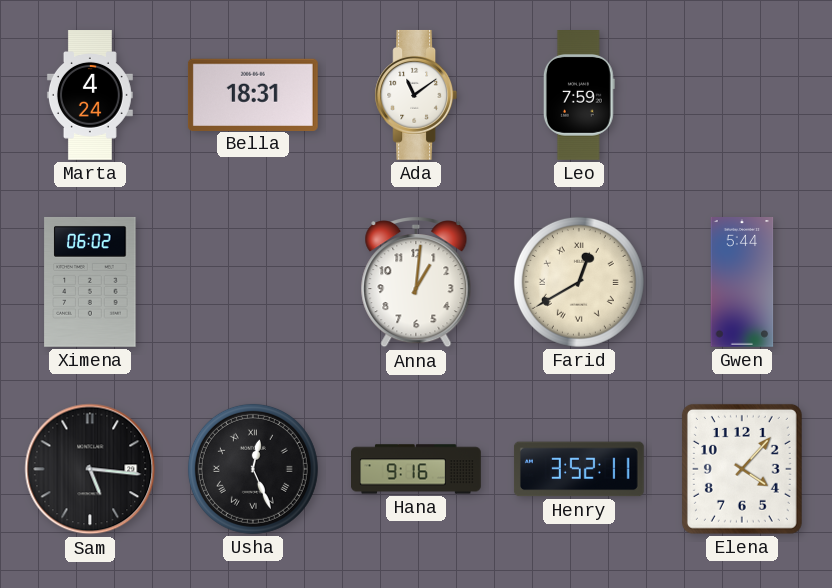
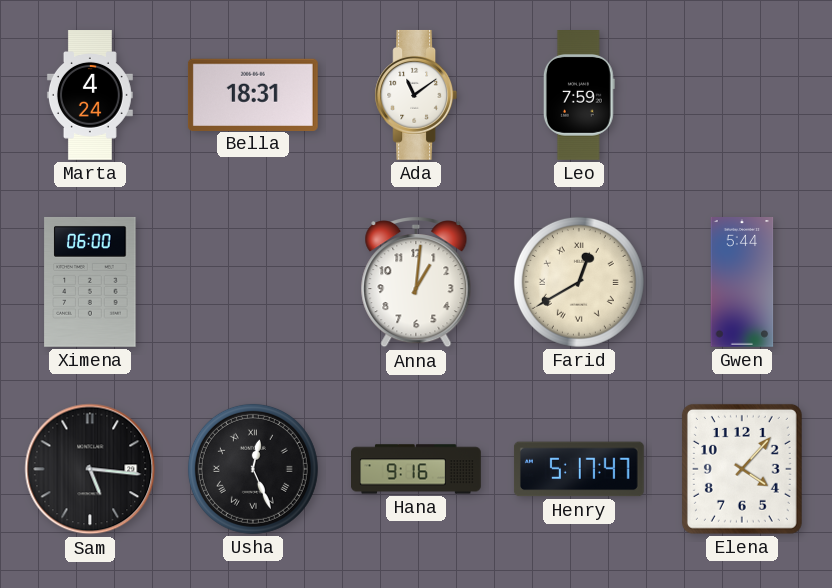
Ximena: 06:02 -> 06:00 (90, 282)
Henry: 3:52 -> 5:17 (579, 469)
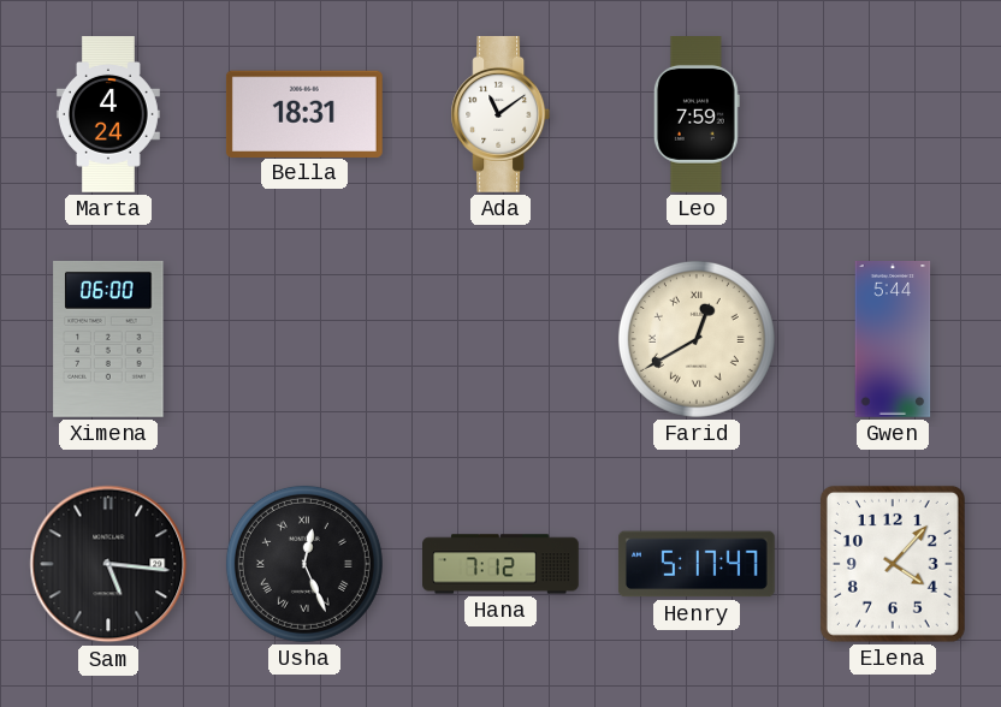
Anna: 1:01 -> none (416, 283)
Hana: 9:16 -> 7:12 (502, 564)
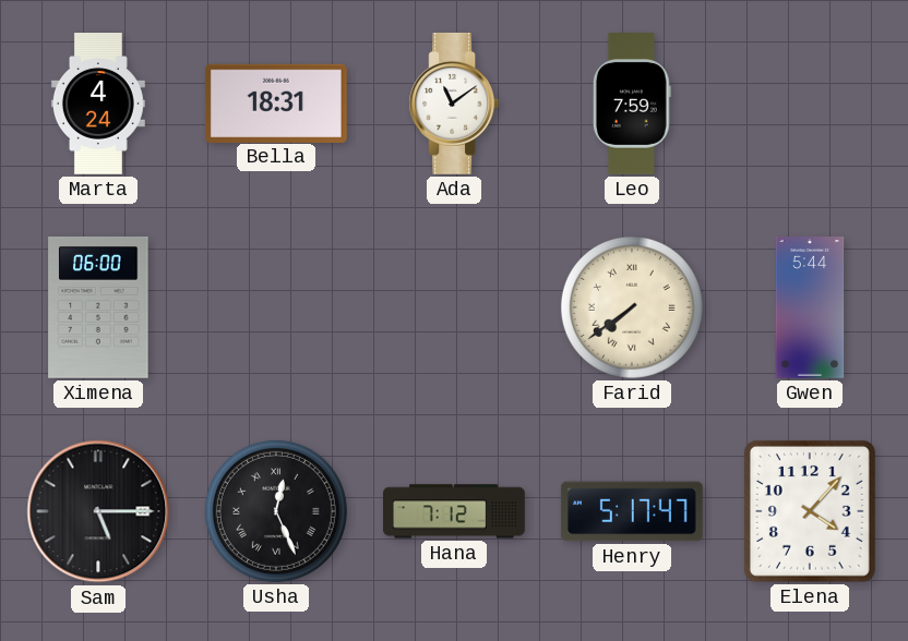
Farid: 12:40 -> 7:39 (632, 307)
Sam: 5:16 -> 5:15 (98, 511)
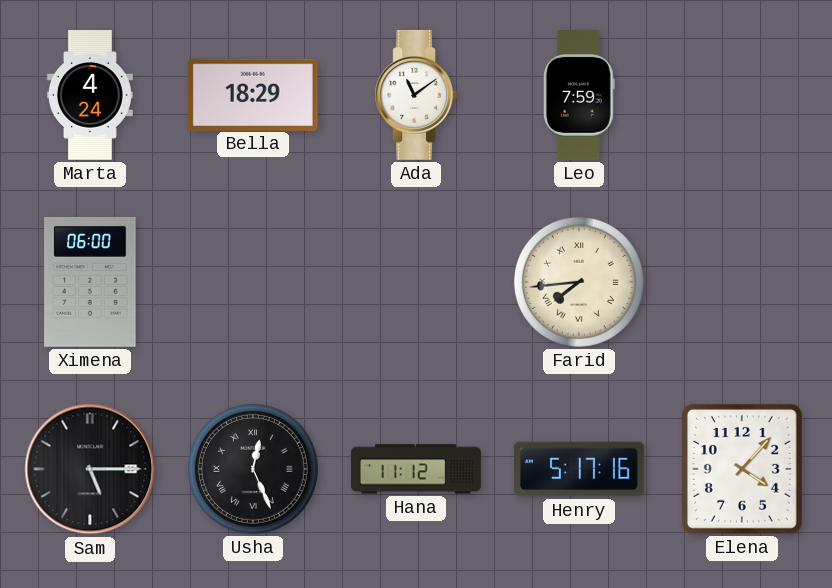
Bella: 18:31 -> 18:29 (253, 94)
Farid: 7:39 -> 7:44 (579, 282)
Gwen: 5:44 -> none (810, 309)
Hana: 7:12 -> 11:12 (417, 469)
Henry: 5:17:47 -> 5:17:16 (579, 469)
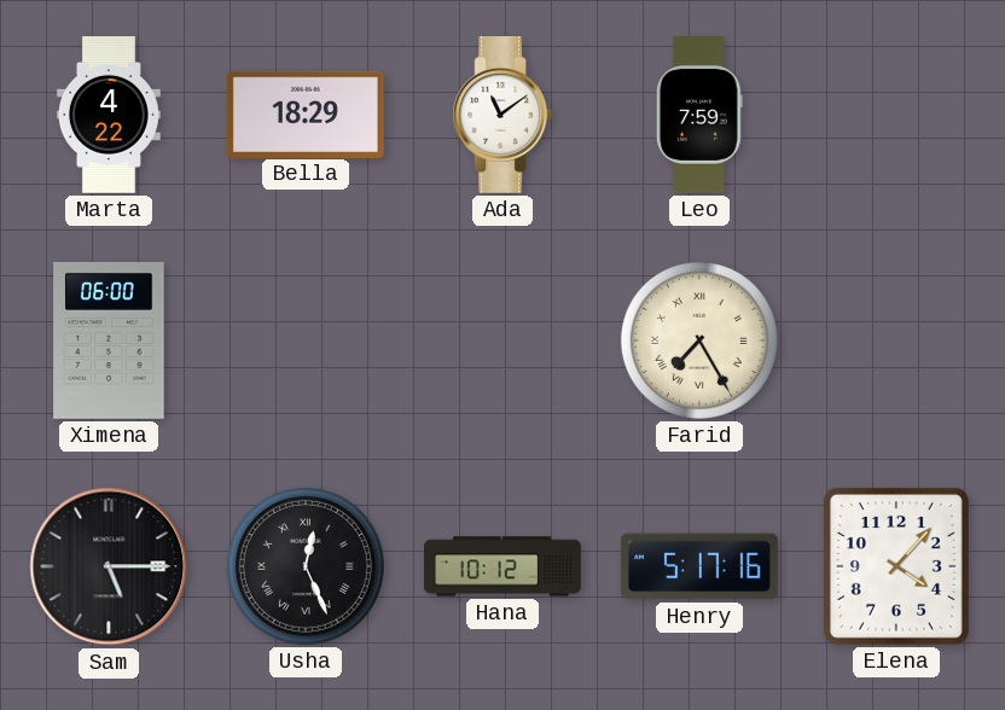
Marta: 4:24 -> 4:22 (109, 116)
Farid: 7:44 -> 7:25 (699, 341)
Hana: 11:12 -> 10:12 (504, 566)
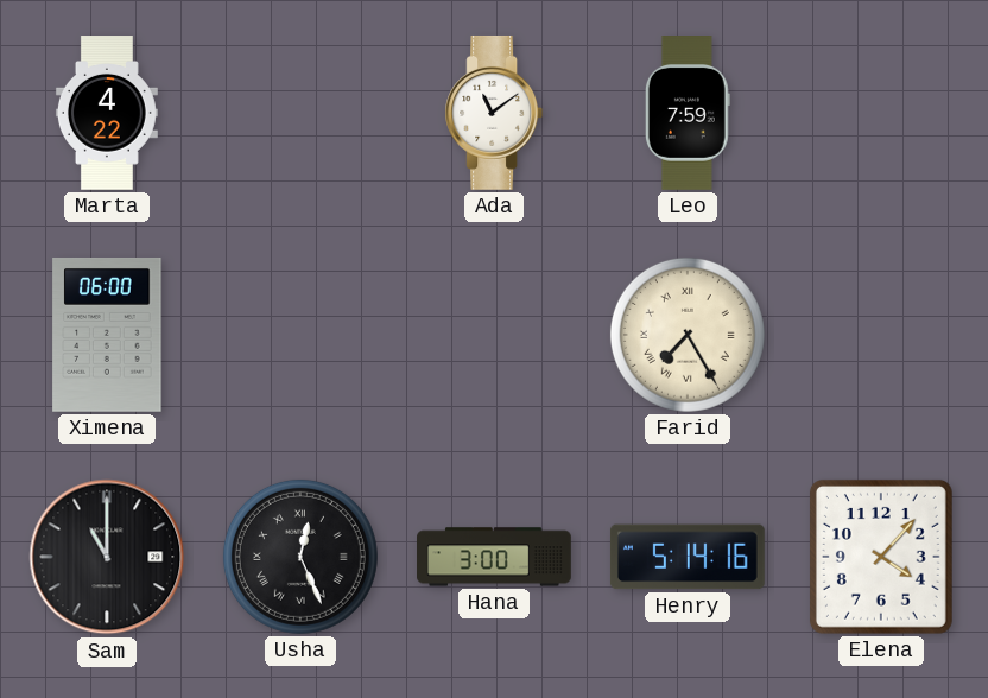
Bella: 18:29 -> none (306, 114)
Sam: 5:15 -> 11:00 (107, 557)
Hana: 10:12 -> 3:00 (495, 557)
Henry: 5:17 -> 5:14 (688, 557)
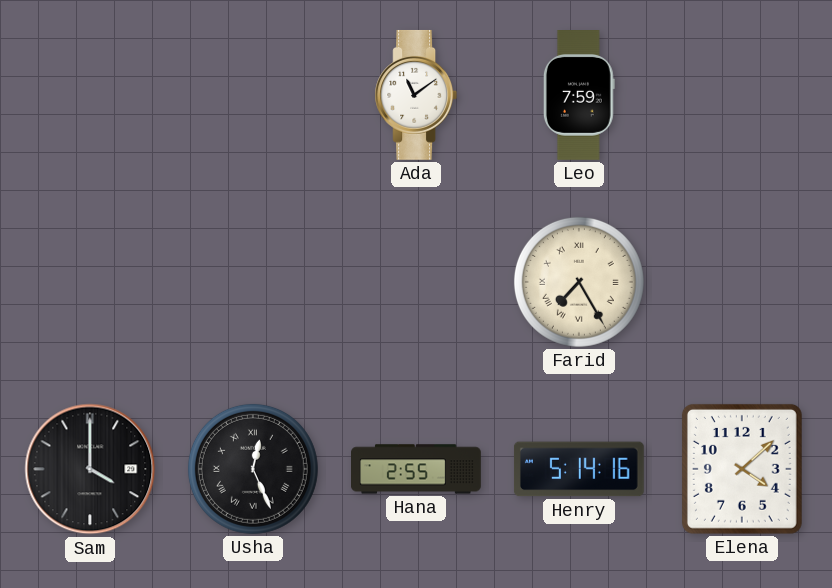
Marta: 4:22 -> none (107, 114)
Ximena: 06:00 -> none (107, 335)
Sam: 11:00 -> 4:00 (90, 469)
Hana: 3:00 -> 2:55 (417, 469)
Elena: 4:07 -> 4:08 (742, 469)
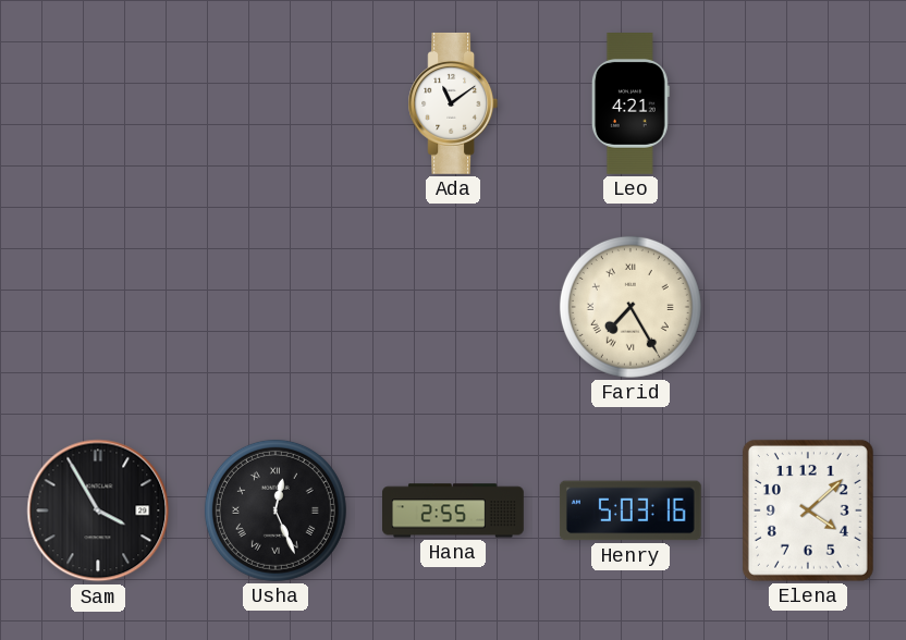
Leo: 7:59 -> 4:21 (630, 104)
Sam: 4:00 -> 3:55 (98, 510)
Henry: 5:14 -> 5:03 (630, 510)
